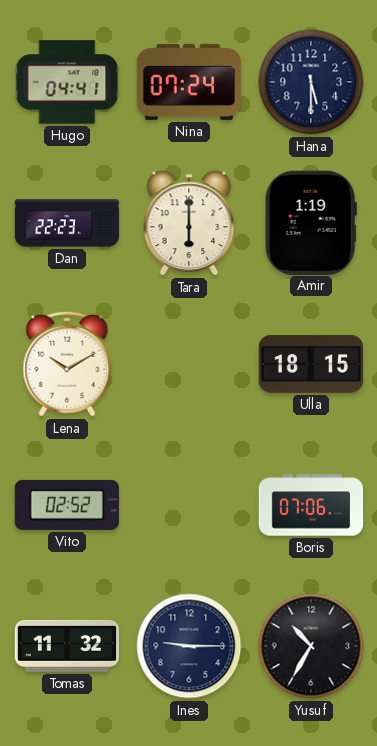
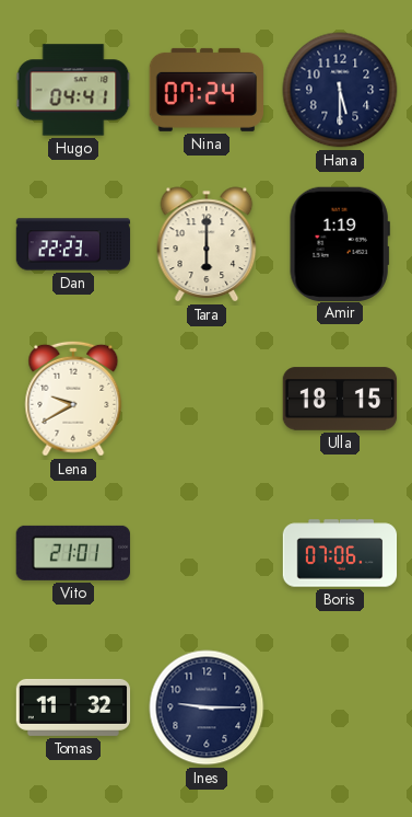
Lena: 10:10 -> 9:40 (73, 399)
Vito: 02:52 -> 21:01 (73, 553)
Yusuf: 10:35 -> none (311, 646)
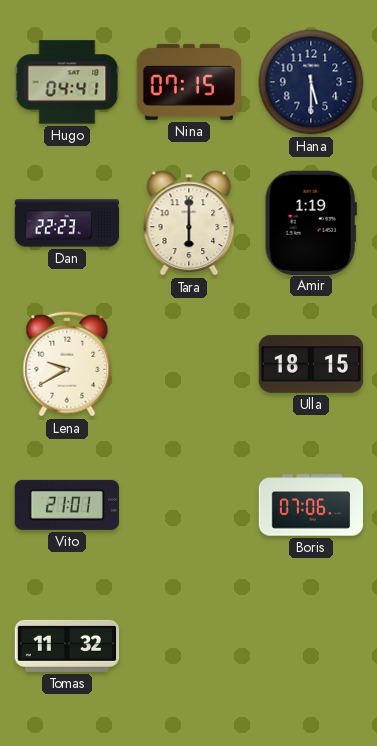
Nina: 07:24 -> 07:15 (188, 82)
Ines: 9:15 -> none (207, 707)
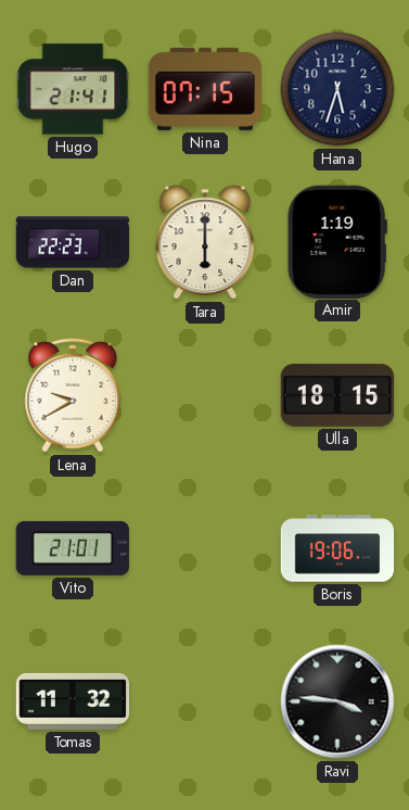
Hugo: 04:41 -> 21:41 (73, 89)
Hana: 5:30 -> 5:33 (337, 89)
Boris: 07:06 -> 19:06 (337, 548)
Ravi: none -> 3:46 (337, 701)
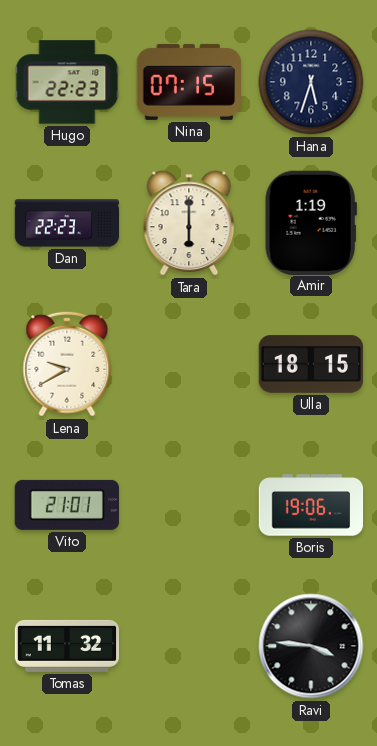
Hugo: 21:41 -> 22:23 (67, 82)
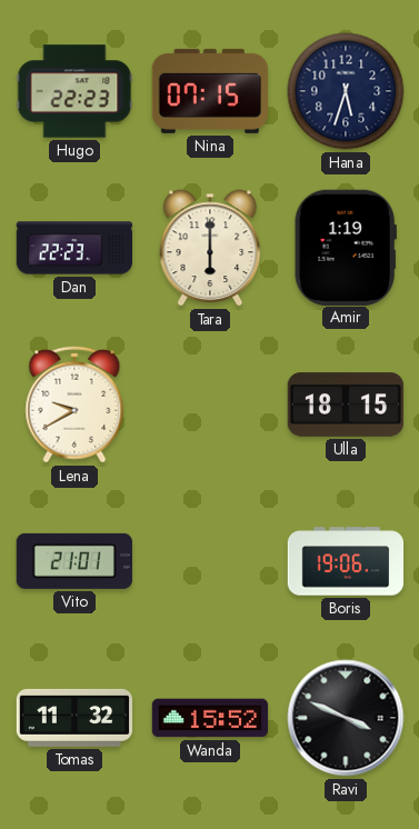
Wanda: none -> 15:52 (210, 718)
Ravi: 3:46 -> 3:49 (346, 718)
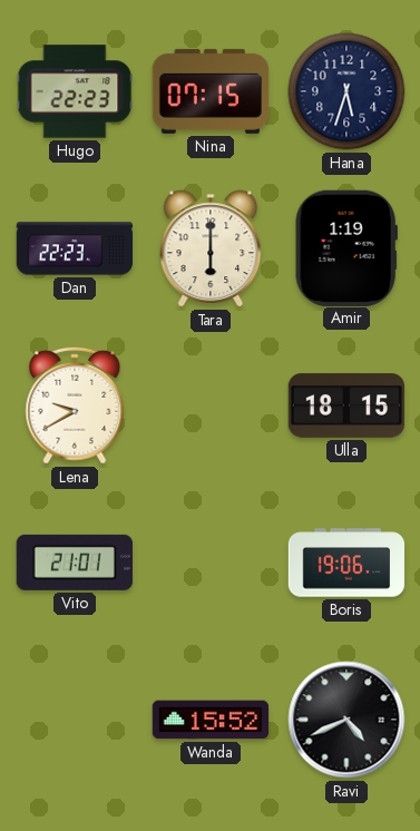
Tomas: 11:32 -> none (74, 718)
Ravi: 3:49 -> 4:41 (346, 720)
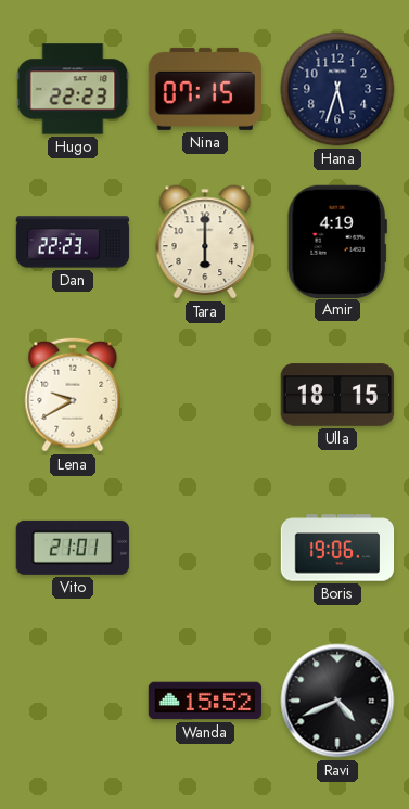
Amir: 1:19 -> 4:19 (337, 241)
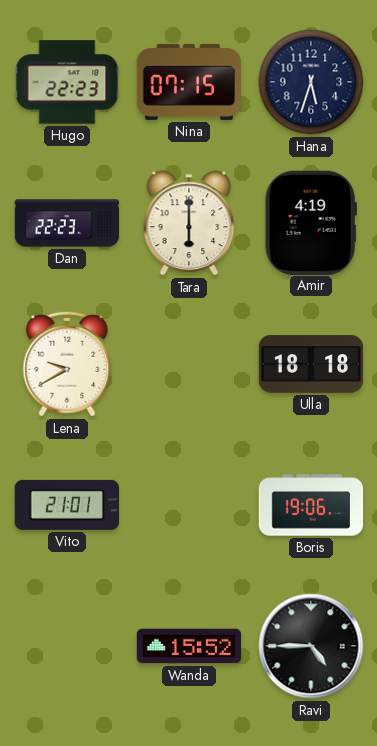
Ulla: 18:15 -> 18:18 (311, 364)
Ravi: 4:41 -> 4:45 (311, 646)
